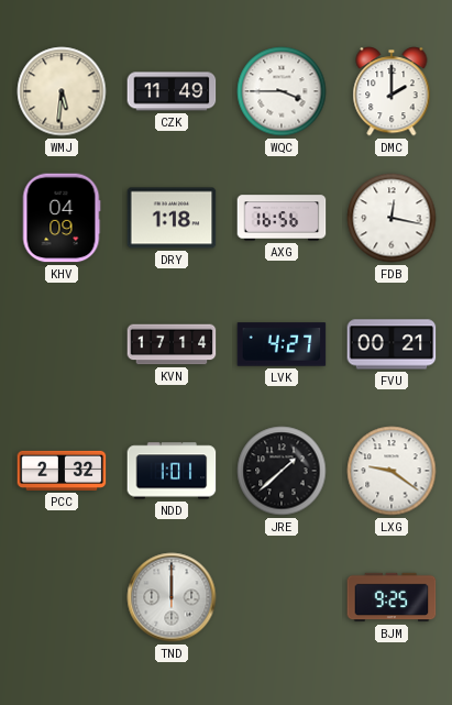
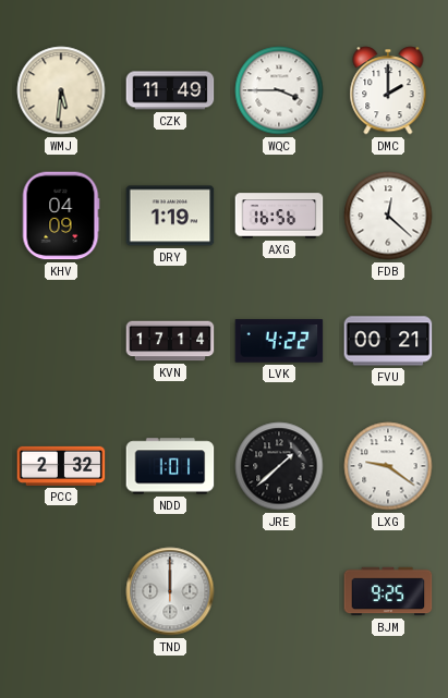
DRY: 1:18 -> 1:19 (170, 216)
FDB: 12:17 -> 12:22 (388, 216)
LVK: 4:27 -> 4:22 (279, 341)
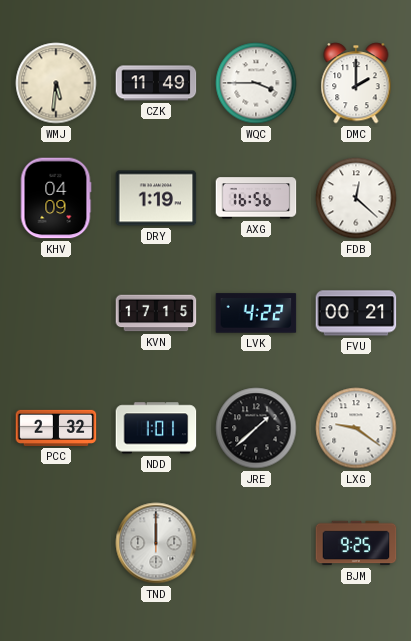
KVN: 17:14 -> 17:15 (156, 313)
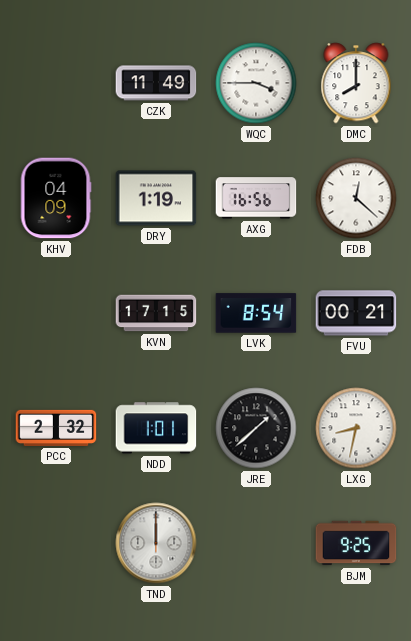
WMJ: 5:31 -> none (56, 83)
DMC: 2:00 -> 8:00 (356, 83)
LVK: 4:22 -> 8:54 (256, 313)
LXG: 9:21 -> 8:32 (356, 428)
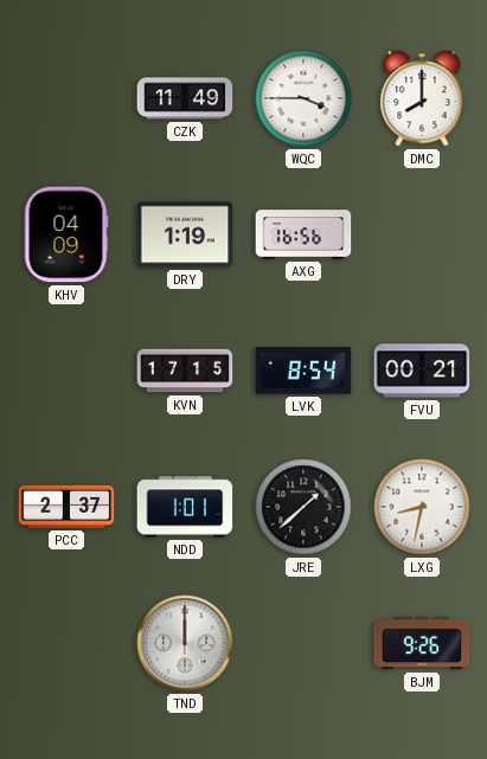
FDB: 12:22 -> none (356, 198)
PCC: 2:32 -> 2:37 (66, 507)
BJM: 9:25 -> 9:26 (422, 643)
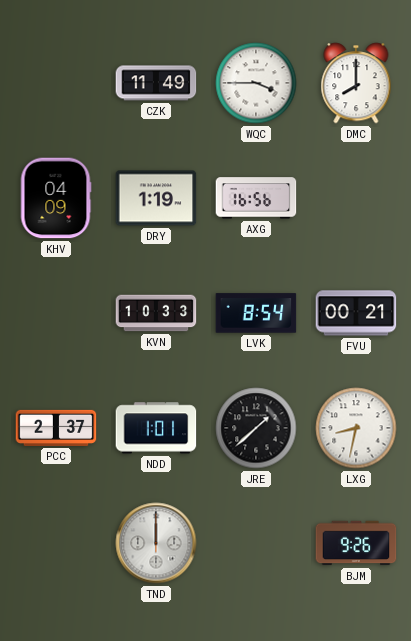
KVN: 17:15 -> 10:33 (156, 313)
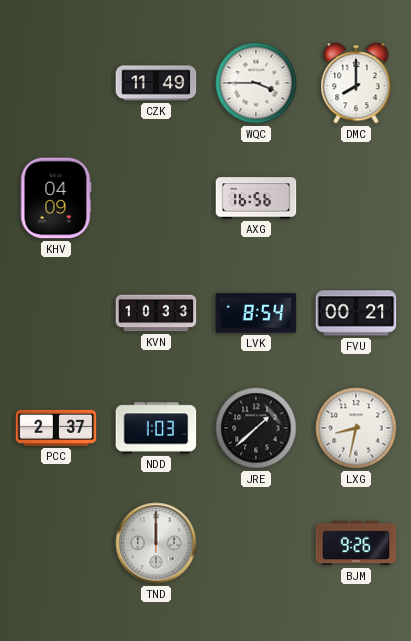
DRY: 1:19 -> none (156, 198)
NDD: 1:01 -> 1:03 (156, 428)
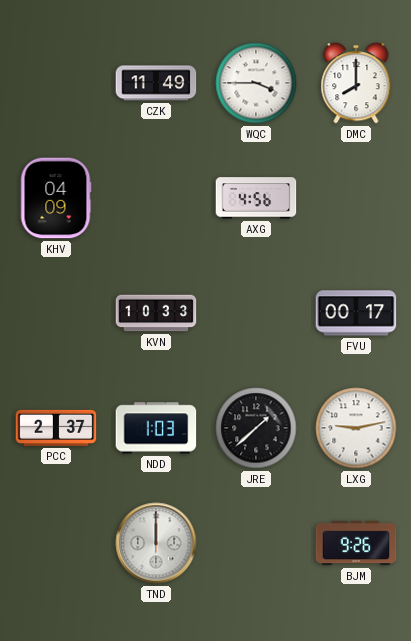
AXG: 16:56 -> 4:56 (256, 198)
LVK: 8:54 -> none (256, 313)
FVU: 00:21 -> 00:17 (356, 313)
LXG: 8:32 -> 9:13 (356, 428)
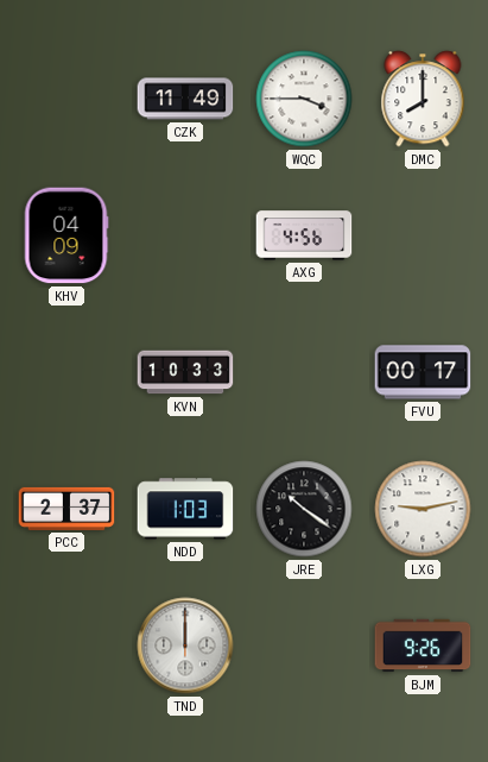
JRE: 1:38 -> 10:21 (304, 509)
